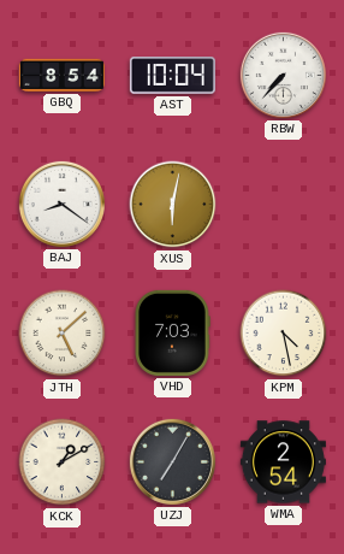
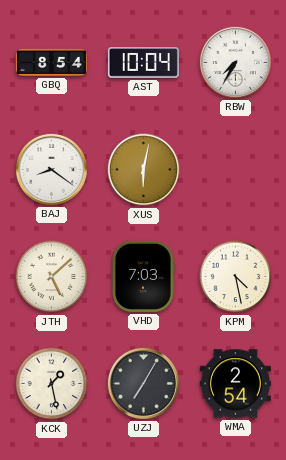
RBW: 7:37 -> 7:35 (235, 62)
KCK: 1:10 -> 1:28 (52, 384)
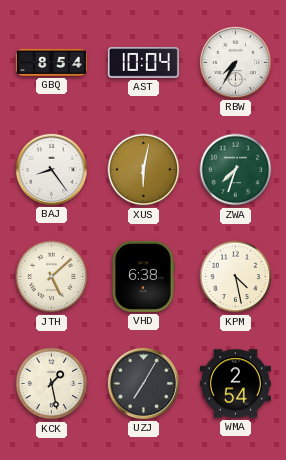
BAJ: 8:21 -> 8:24 (51, 169)
ZWA: none -> 7:33 (236, 170)
VHD: 7:03 -> 6:38 (143, 276)
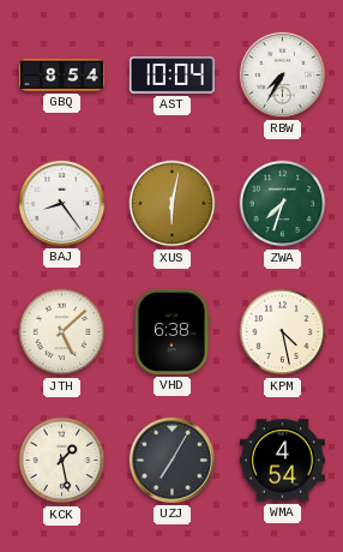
WMA: 2:54 -> 4:54 (282, 461)
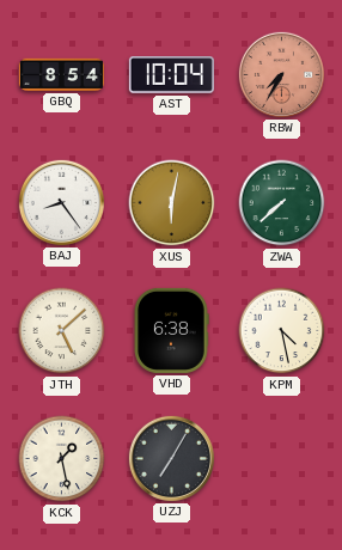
RBW dial: white -> salmon (281, 74)
ZWA: 7:33 -> 7:38 (282, 203)
WMA: 4:54 -> none (282, 461)
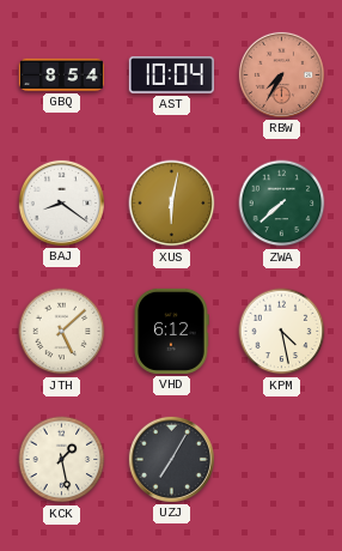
BAJ: 8:24 -> 8:21 (61, 202)
VHD: 6:38 -> 6:12 (171, 331)
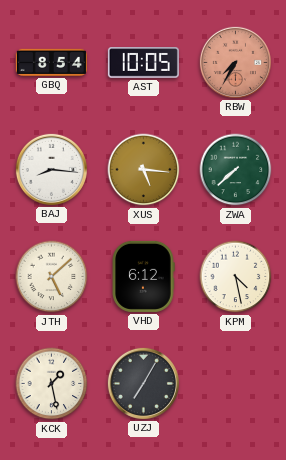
AST: 10:04 -> 10:05 (143, 63)
BAJ: 8:21 -> 8:16 (51, 169)
XUS: 6:02 -> 5:16 (144, 170)
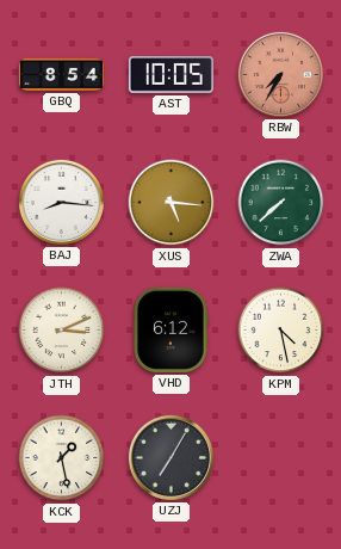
JTH: 5:08 -> 3:11 (62, 331)
